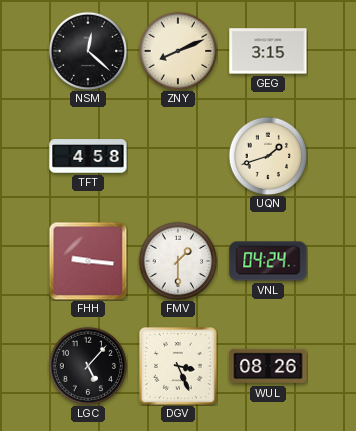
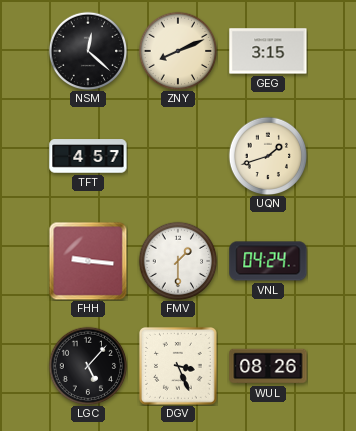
TFT: 4:58 -> 4:57 (88, 156)
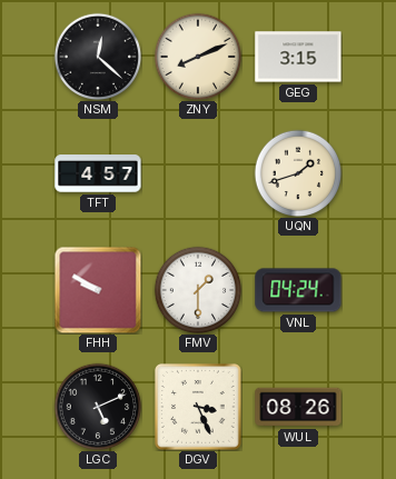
FHH: 9:16 -> 9:50 (98, 290)
LGC: 5:07 -> 5:11 (98, 407)
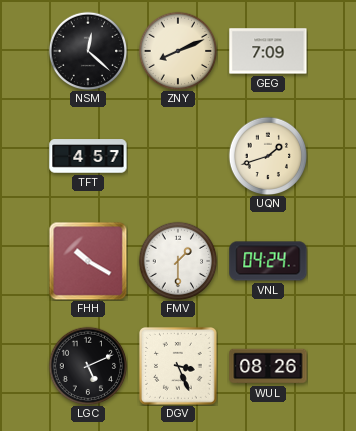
GEG: 3:15 -> 7:09 (268, 51)
FHH: 9:50 -> 10:20 (88, 261)
